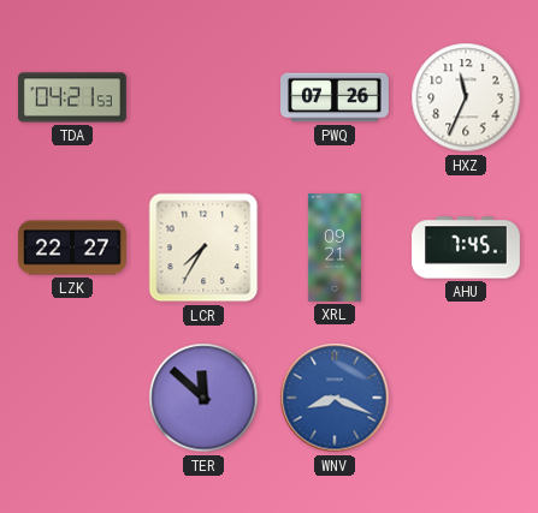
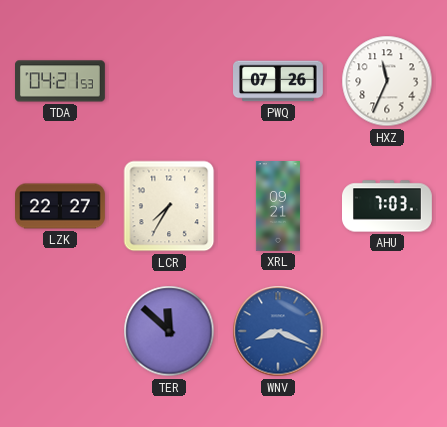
AHU: 7:45 -> 7:03 (388, 206)
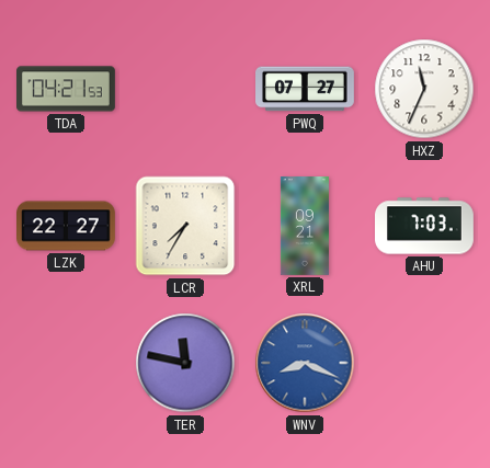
PWQ: 07:26 -> 07:27 (306, 89)
TER: 11:52 -> 11:47 (185, 363)
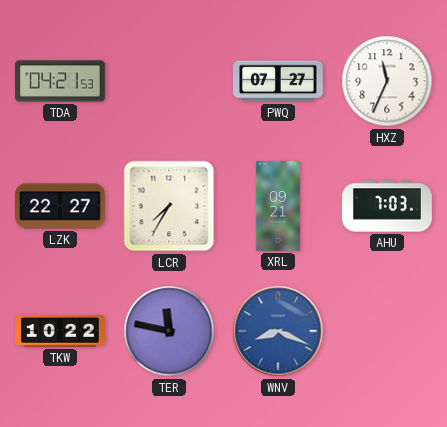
TKW: none -> 10:22 (61, 332)
